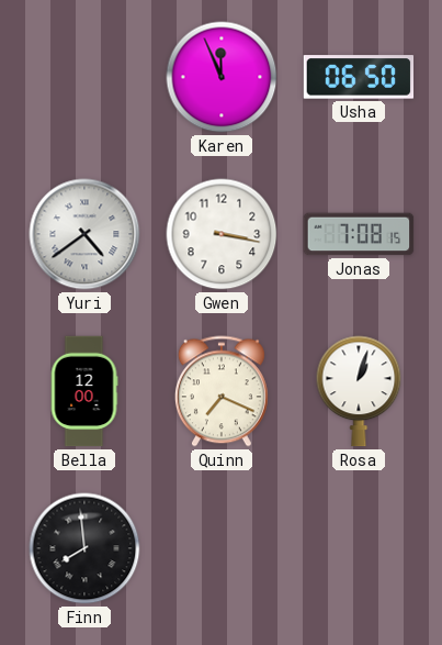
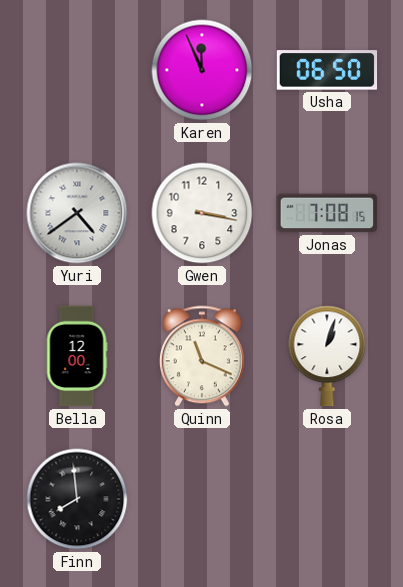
Quinn: 7:19 -> 11:19 (202, 356)
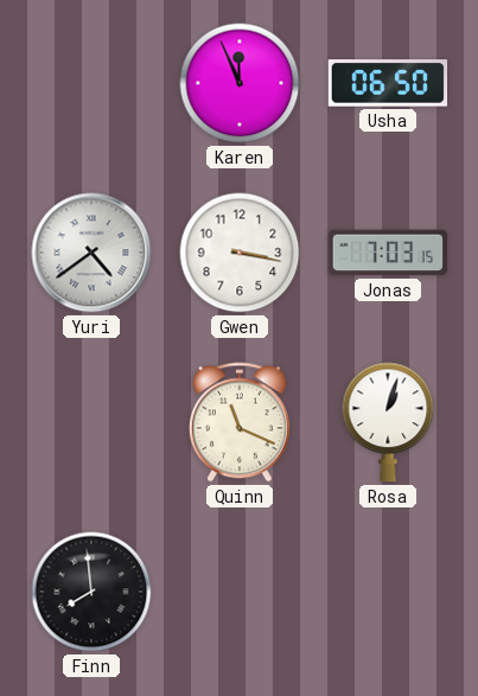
Jonas: 7:08 -> 7:03 (388, 253)
Bella: 12:00 -> none (77, 356)
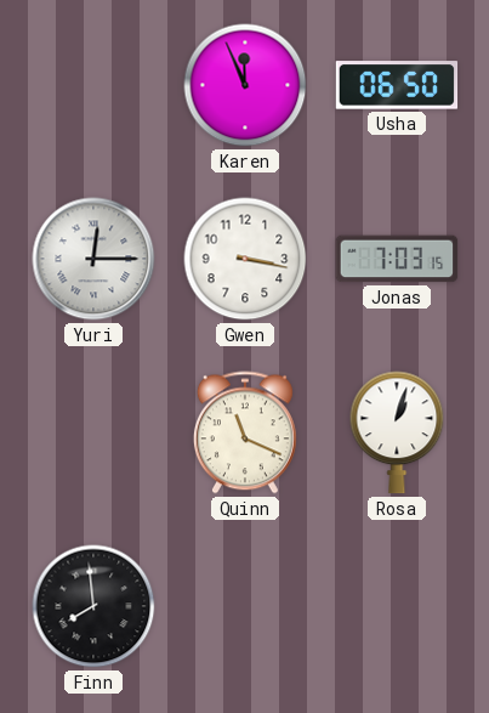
Yuri: 4:39 -> 12:15 (93, 259)
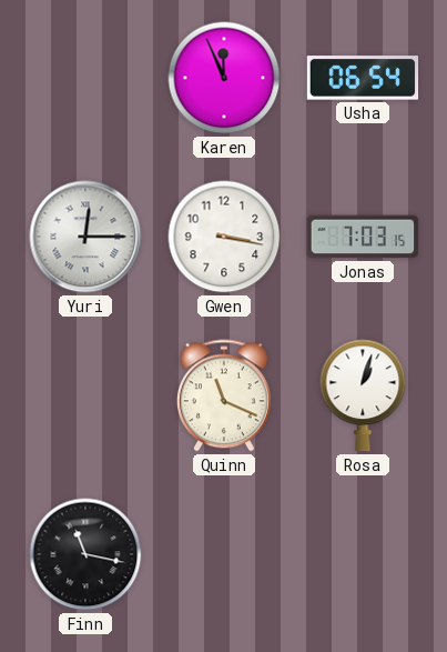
Usha: 06:50 -> 06:54 (363, 78)
Finn: 7:59 -> 11:17 (85, 554)
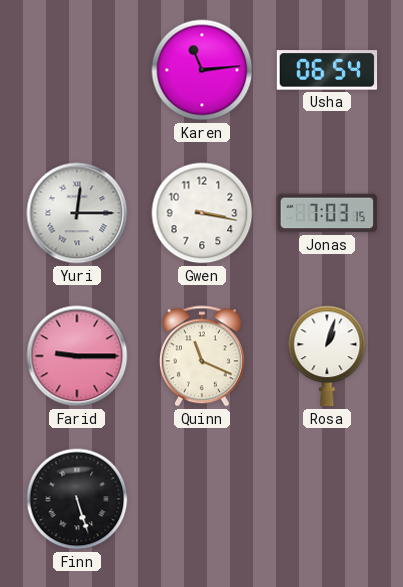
Karen: 11:56 -> 11:14 (202, 70)
Farid: none -> 9:15 (77, 356)
Finn: 11:17 -> 5:27 (77, 499)
